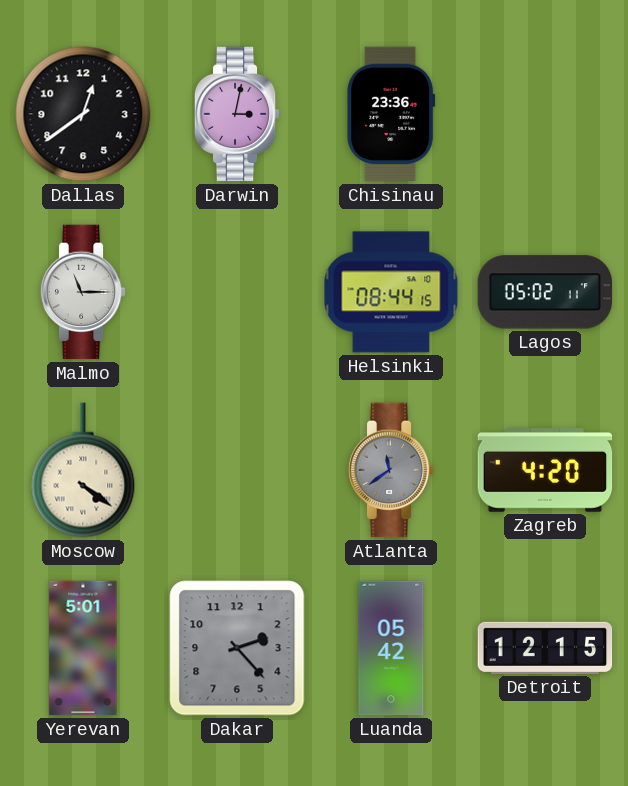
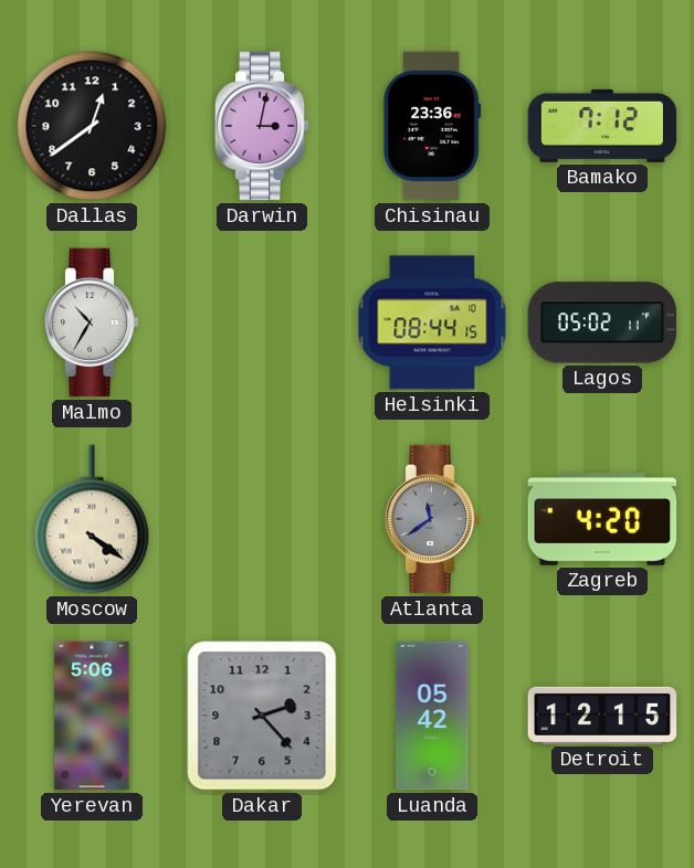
Bamako: none -> 7:12 (602, 126)
Malmo: 11:15 -> 10:35 (92, 322)
Yerevan: 5:01 -> 5:06 (92, 716)
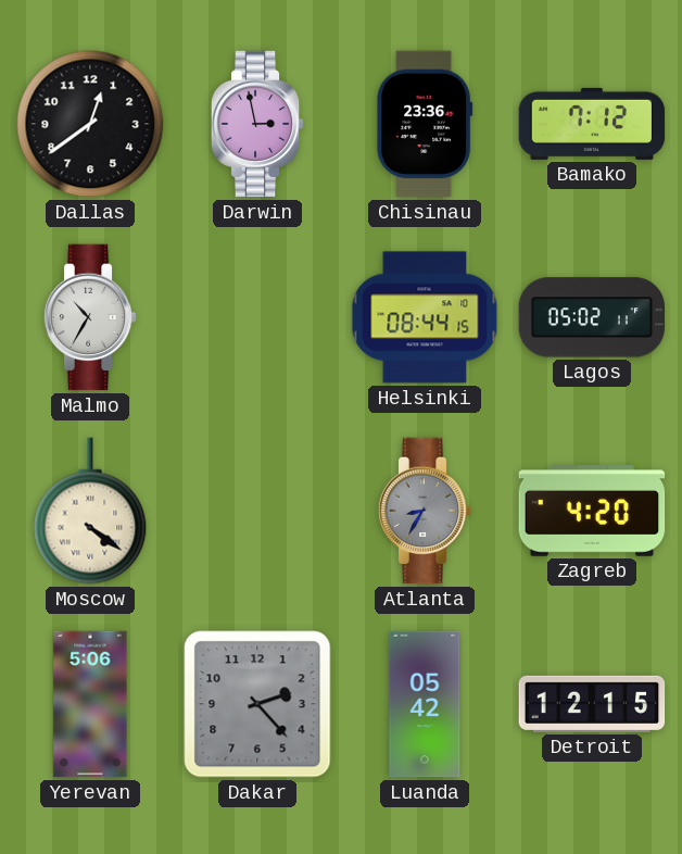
Darwin: 3:02 -> 2:58 (257, 124)
Atlanta: 11:39 -> 8:35 (425, 511)
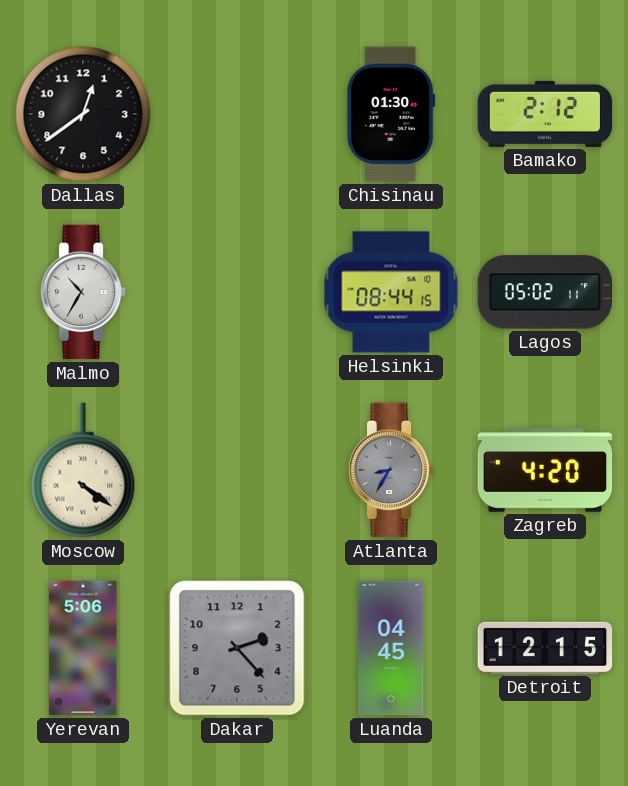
Darwin: 2:58 -> none (257, 124)
Chisinau: 23:36 -> 01:30 (391, 114)
Bamako: 7:12 -> 2:12 (545, 114)
Luanda: 05:42 -> 04:45 (391, 648)
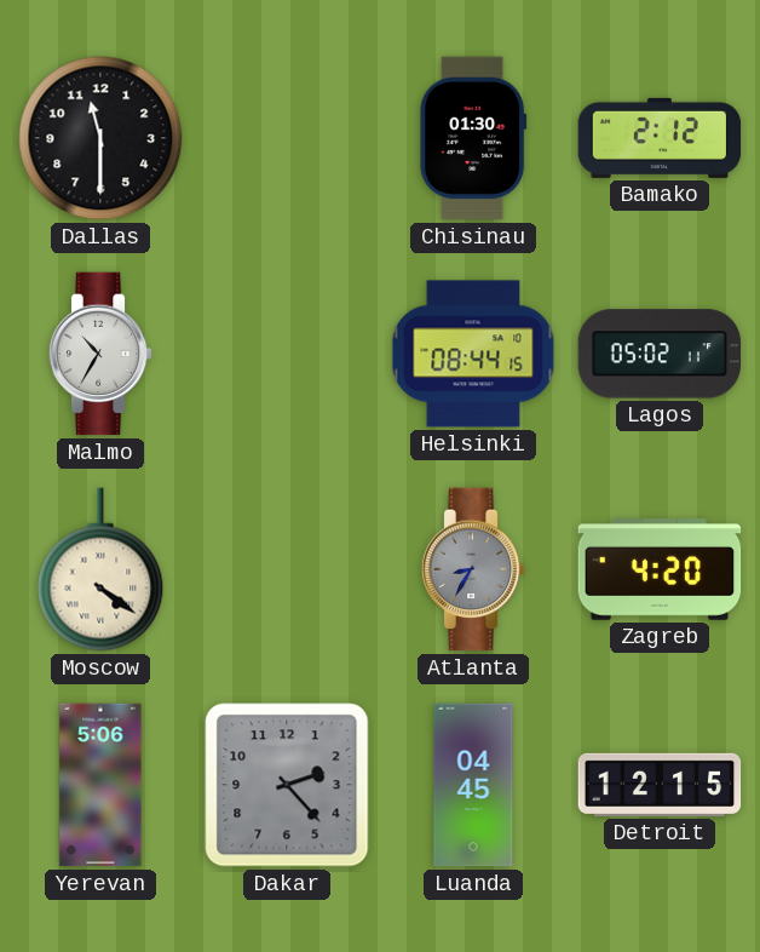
Dallas: 12:39 -> 11:30 (100, 138)
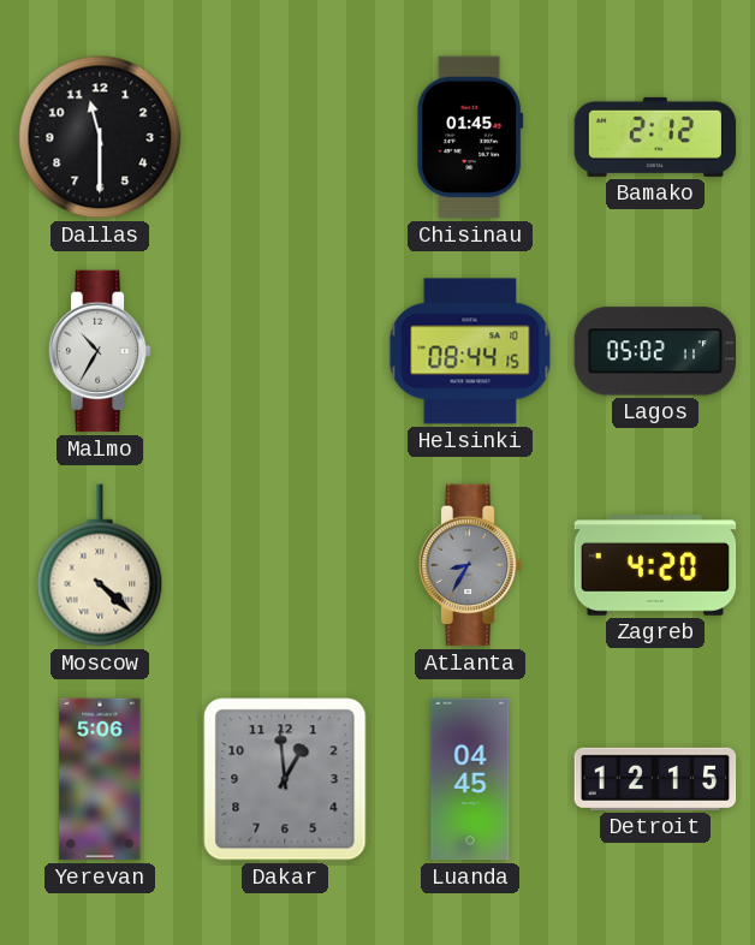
Chisinau: 01:30 -> 01:45 (470, 137)
Moscow: 4:21 -> 4:22 (100, 565)
Dakar: 2:23 -> 12:59 (285, 779)
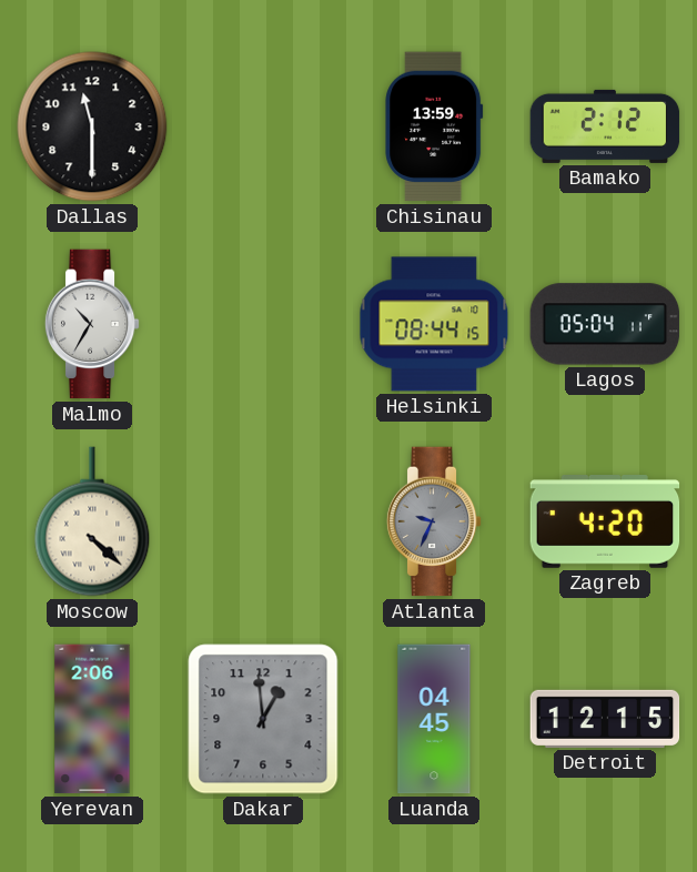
Chisinau: 01:45 -> 13:59 (434, 126)
Lagos: 05:02 -> 05:04 (605, 324)
Atlanta: 8:35 -> 9:34 (434, 521)
Yerevan: 5:06 -> 2:06 (92, 719)
